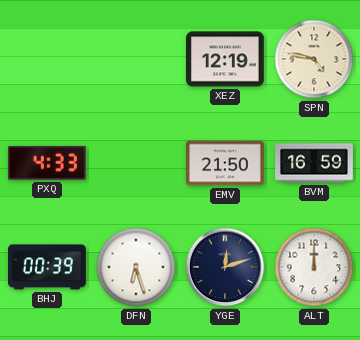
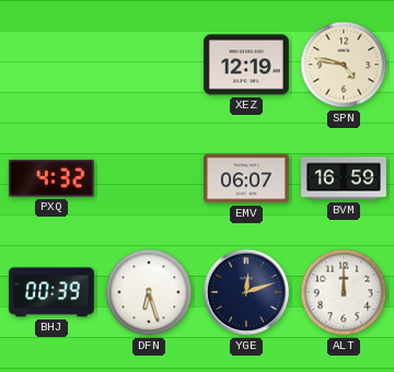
PXQ: 4:33 -> 4:32 (51, 178)
EMV: 21:50 -> 06:07 (247, 178)
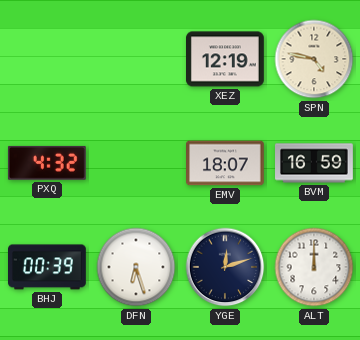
EMV: 06:07 -> 18:07 (226, 163)
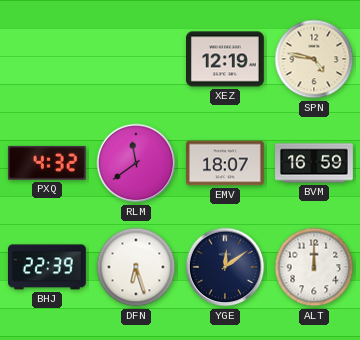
RLM: none -> 11:39 (136, 163)
BHJ: 00:39 -> 22:39 (48, 267)
YGE: 12:12 -> 12:09 (225, 267)
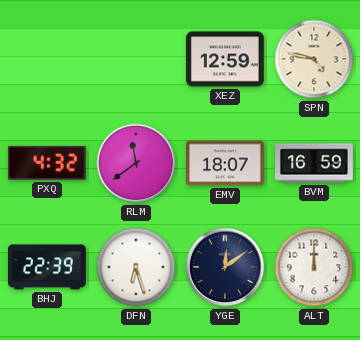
XEZ: 12:19 -> 12:59 (226, 59)
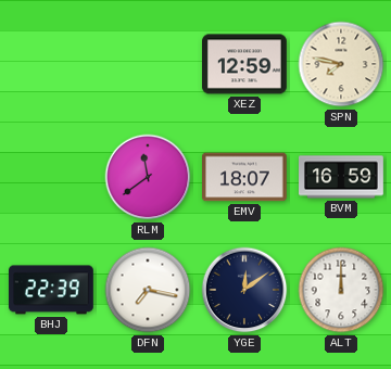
SPN: 4:47 -> 7:47 (341, 64)
PXQ: 4:32 -> none (47, 163)
DFN: 6:27 -> 7:17 (148, 290)
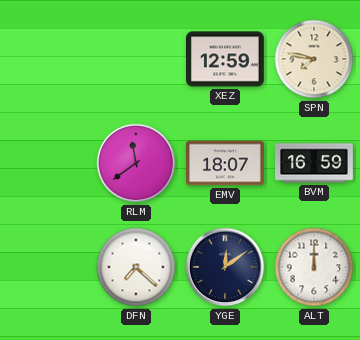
BHJ: 22:39 -> none (52, 290)
DFN: 7:17 -> 7:22 (136, 267)
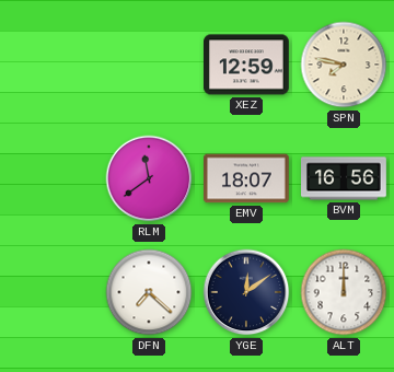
BVM: 16:59 -> 16:56 (345, 178)
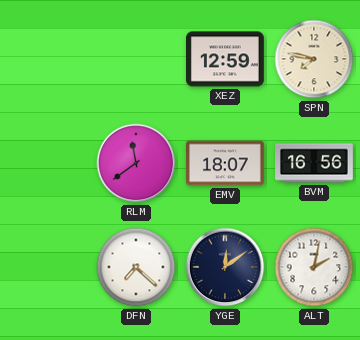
ALT: 12:00 -> 2:02 (314, 267)
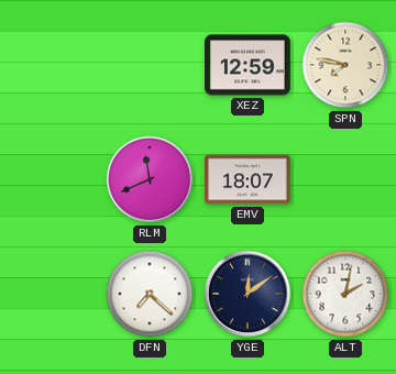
RLM: 11:39 -> 11:41 (150, 179)
BVM: 16:56 -> none (315, 163)
